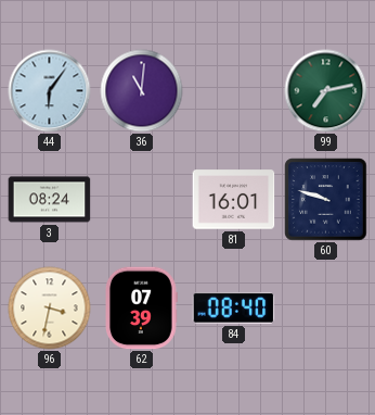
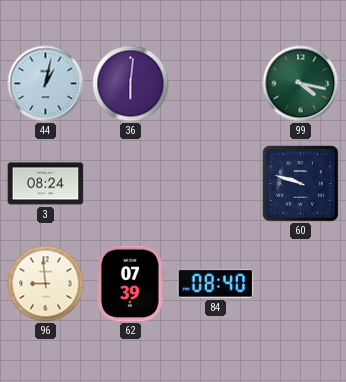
44: 6:06 -> 1:02 (46, 84)
36: 11:01 -> 6:01 (131, 84)
99: 7:13 -> 4:17 (301, 84)
81: 16:01 -> none (234, 200)
96: 3:32 -> 8:59 (46, 284)
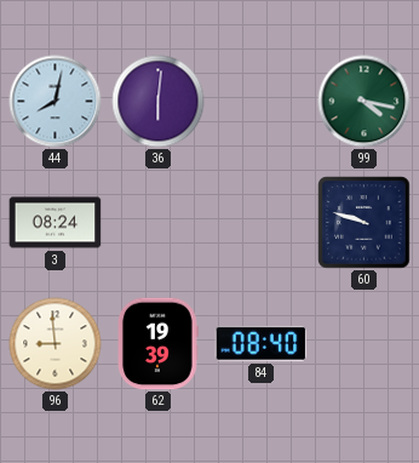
44: 1:02 -> 8:02 (56, 102)
62: 07:39 -> 19:39 (159, 344)
